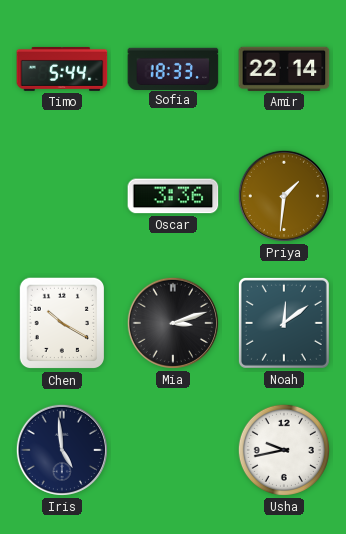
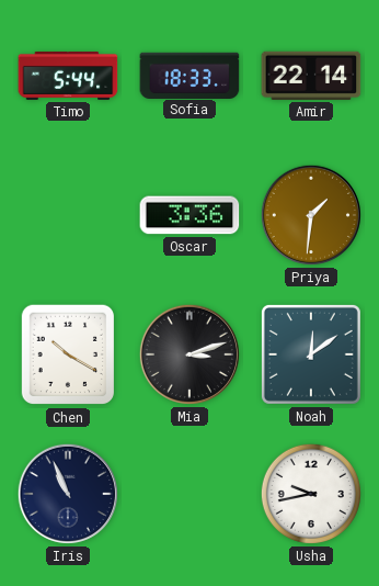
Iris: 4:59 -> 10:56 (68, 494)
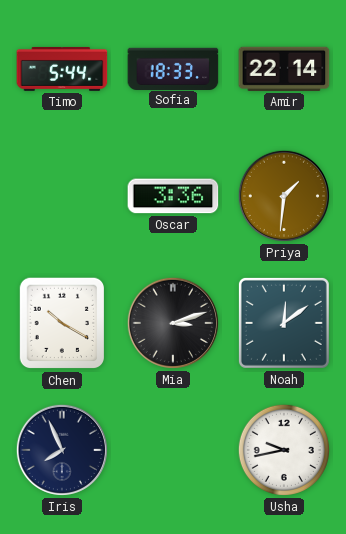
Iris: 10:56 -> 7:56 (62, 450)
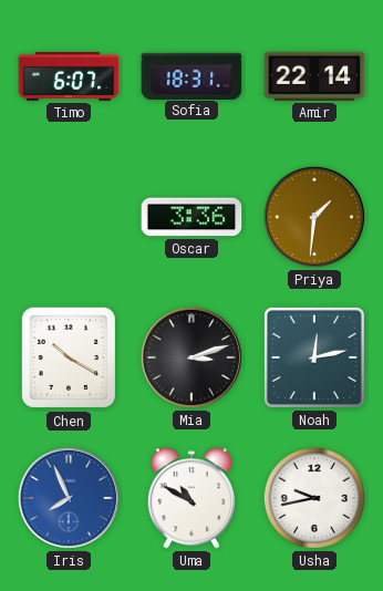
Timo: 5:44 -> 6:07 (69, 76)
Sofia: 18:33 -> 18:31 (191, 75)
Noah: 12:09 -> 12:13 (314, 357)
Iris dial: navy -> blue (69, 498)
Uma: none -> 10:50 (191, 498)
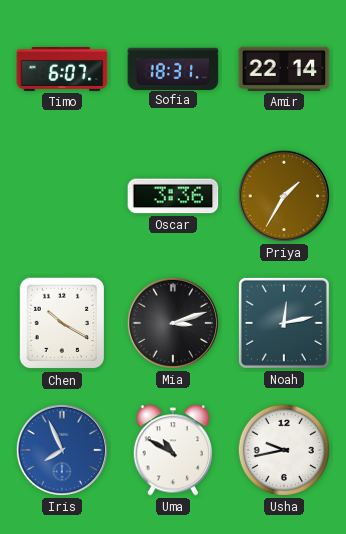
Priya: 1:31 -> 1:35 (284, 196)
